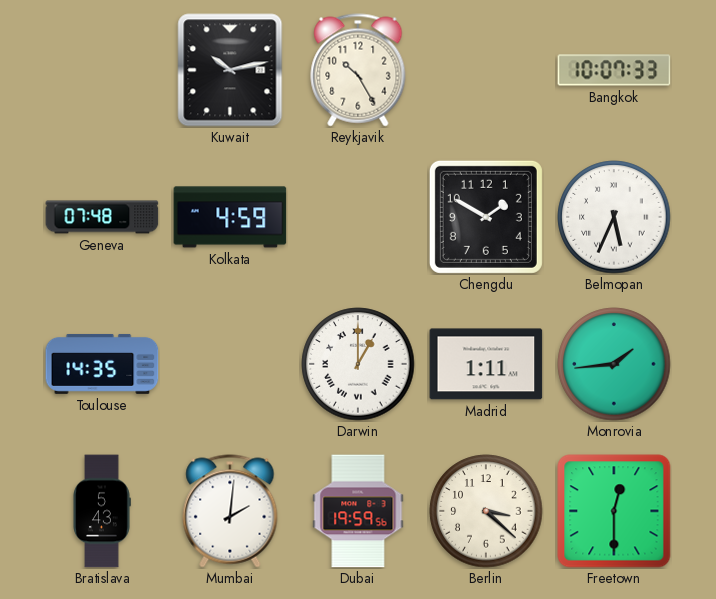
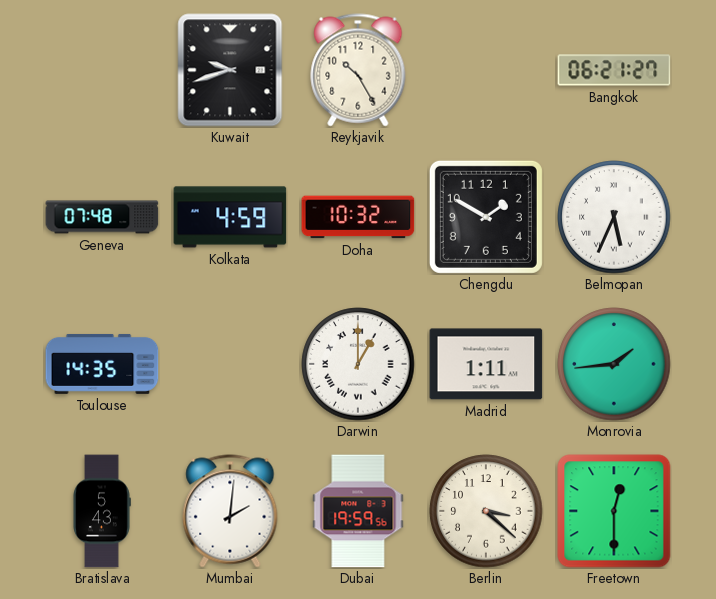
Kuwait: 10:13 -> 9:42 (230, 70)
Bangkok: 10:07 -> 06:21 (614, 70)
Doha: none -> 10:32 (358, 217)
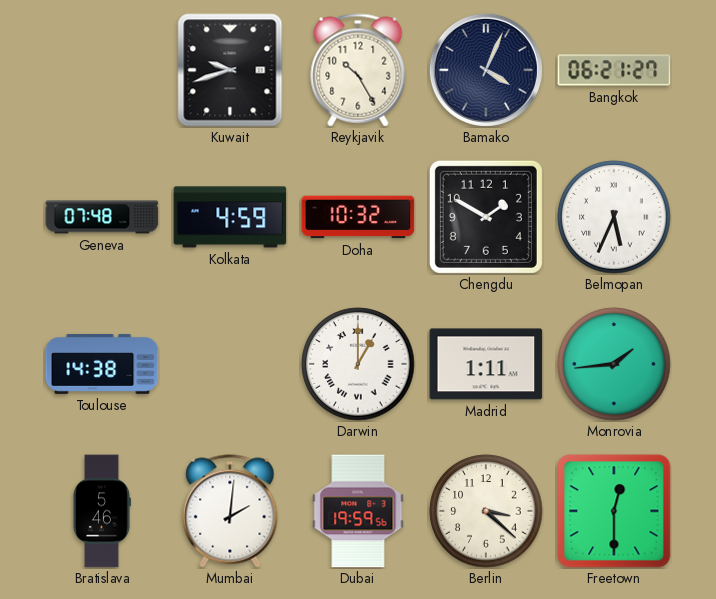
Bamako: none -> 4:04 (486, 70)
Toulouse: 14:35 -> 14:38 (102, 364)
Bratislava: 5:43 -> 5:46 (102, 511)
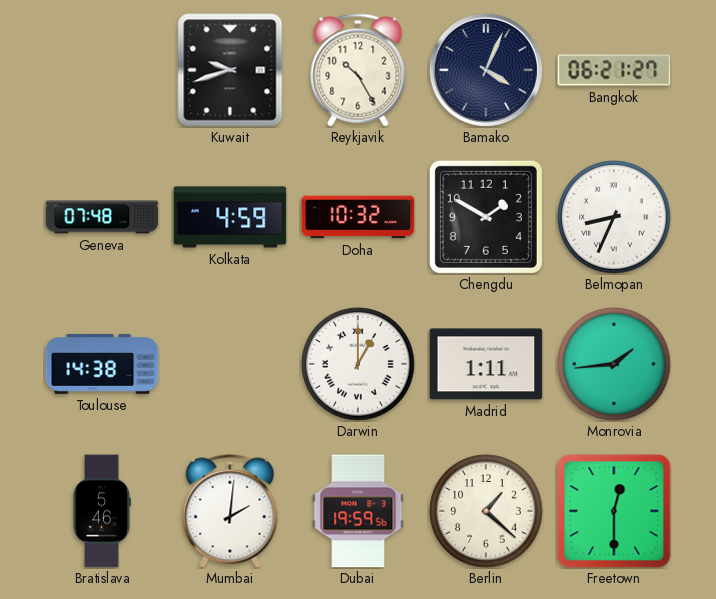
Belmopan: 5:34 -> 8:34 (614, 217)
Berlin: 3:22 -> 1:22 (486, 511)
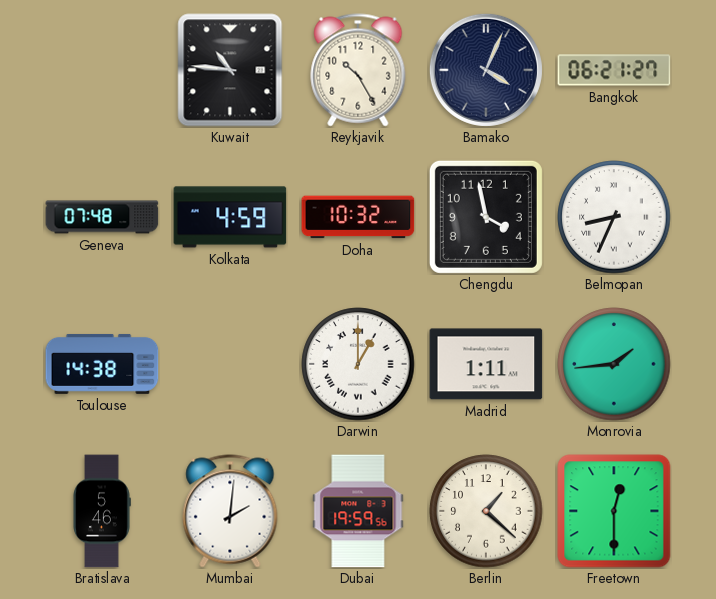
Kuwait: 9:42 -> 10:46 (230, 70)
Chengdu: 1:50 -> 3:58 (486, 217)
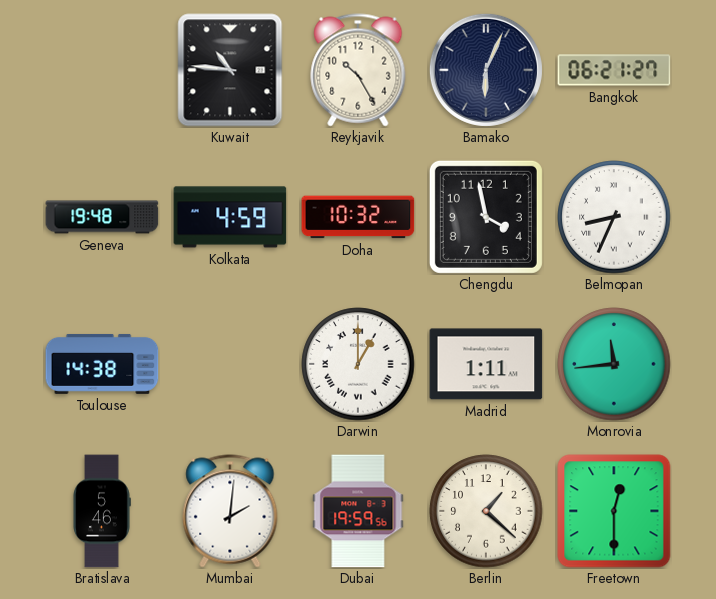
Bamako: 4:04 -> 6:04 (486, 70)
Geneva: 07:48 -> 19:48 (102, 217)
Monrovia: 1:44 -> 11:44 (614, 364)
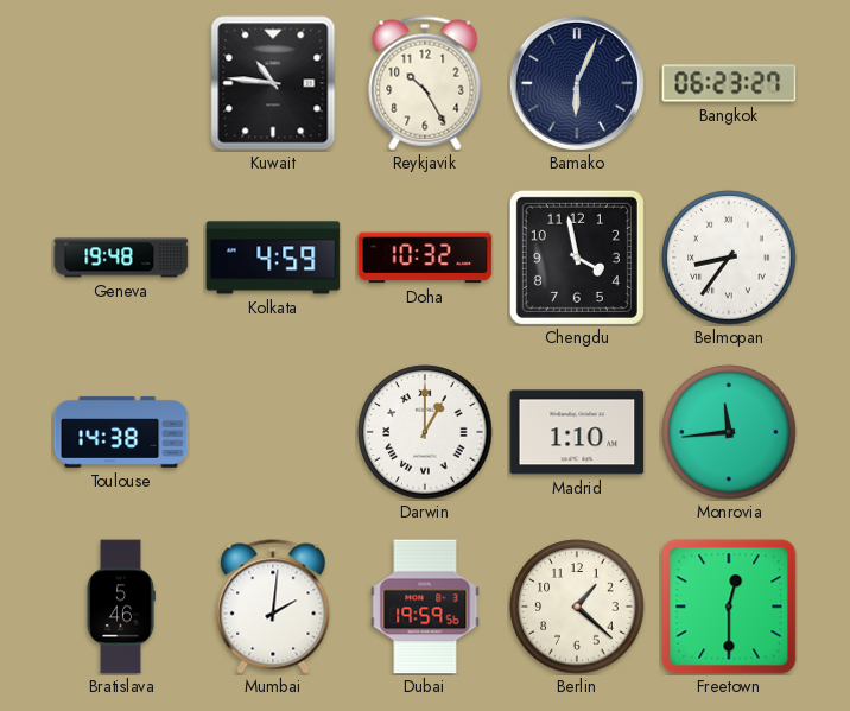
Bangkok: 06:21 -> 06:23 (729, 83)
Belmopan: 8:34 -> 8:36 (729, 258)
Madrid: 1:11 -> 1:10 (577, 432)
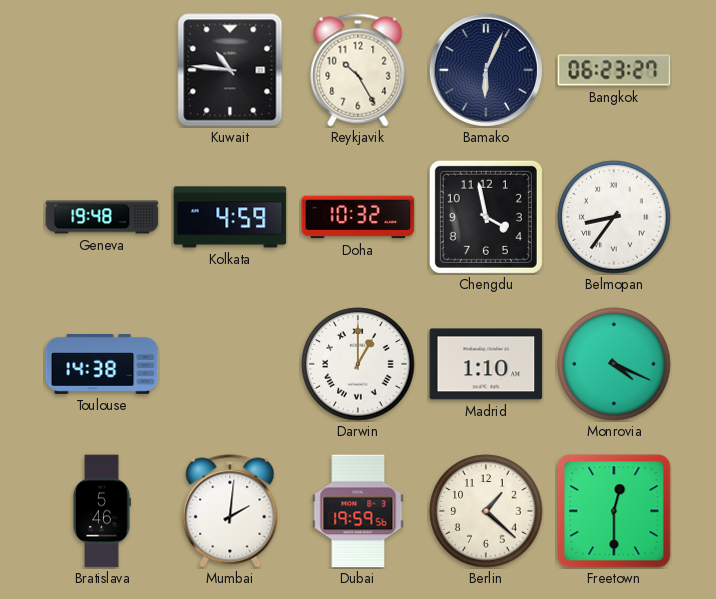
Monrovia: 11:44 -> 4:19 (614, 364)
